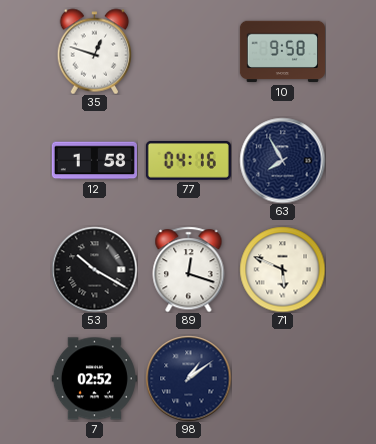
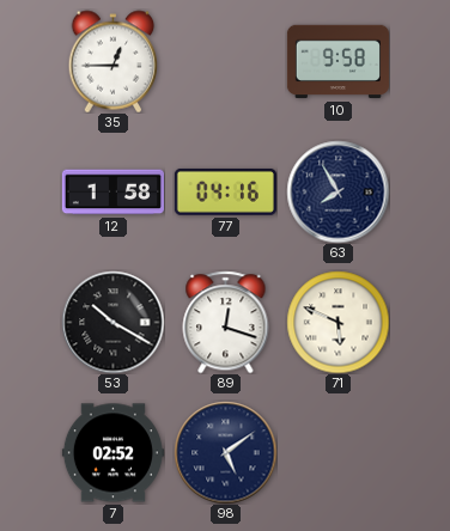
35: 12:48 -> 12:45 (114, 61)
98: 1:09 -> 5:09 (225, 452)
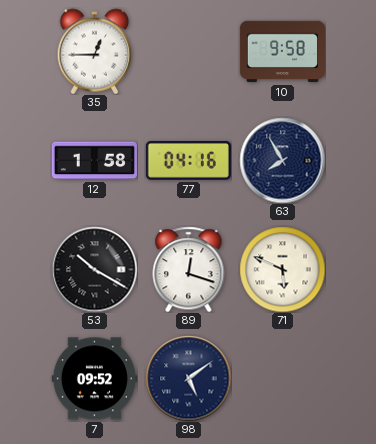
7: 02:52 -> 09:52 (94, 379)
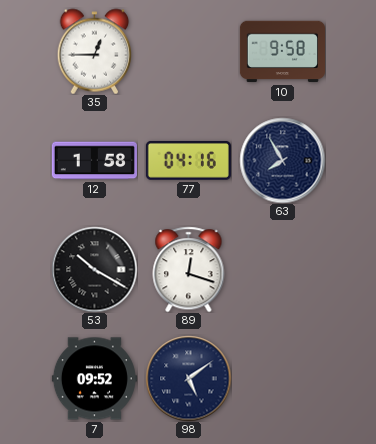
71: 5:49 -> none (282, 269)
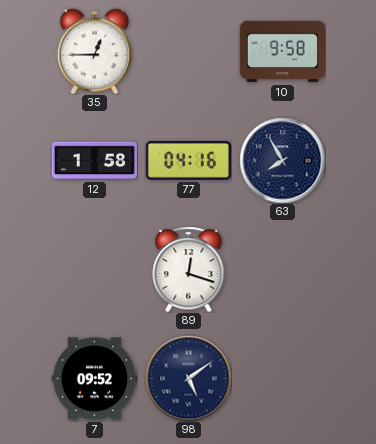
53: 10:20 -> none (94, 269)
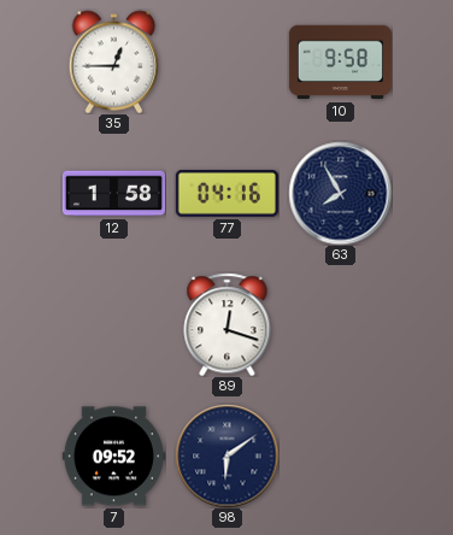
98: 5:09 -> 6:09 (226, 455)
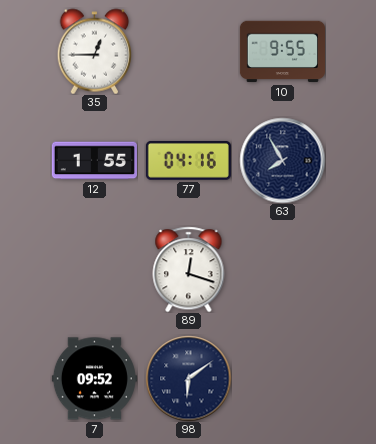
10: 9:58 -> 9:55 (282, 52)
12: 1:58 -> 1:55 (94, 161)
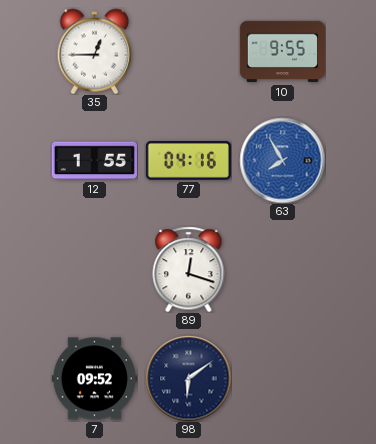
63 dial: navy -> blue (282, 160)
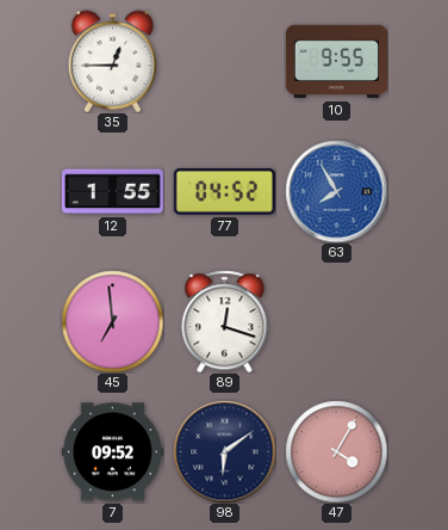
77: 04:16 -> 04:52 (224, 191)
45: none -> 6:59 (112, 321)
47: none -> 4:05 (336, 451)
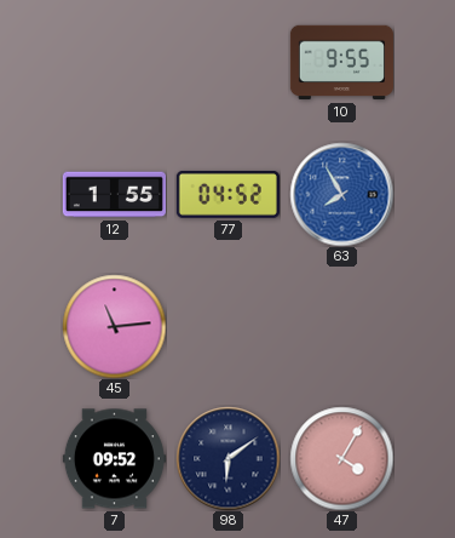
35: 12:45 -> none (113, 61)
45: 6:59 -> 11:14 (114, 326)
89: 12:18 -> none (225, 321)
